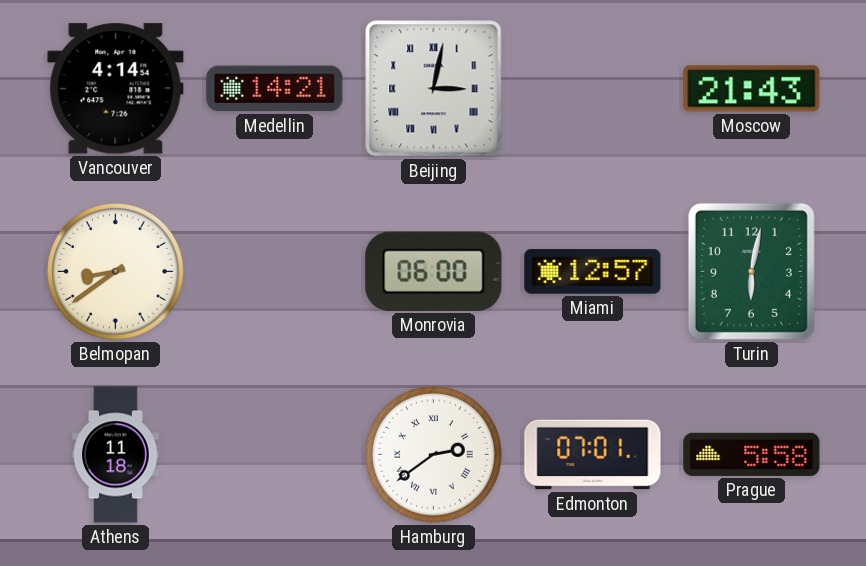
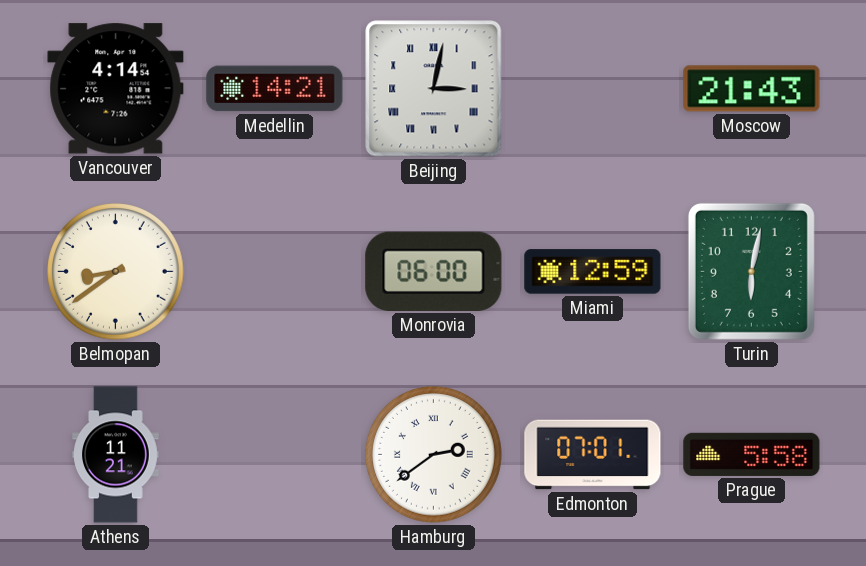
Miami: 12:57 -> 12:59 (593, 272)
Athens: 11:18 -> 11:21 (116, 455)
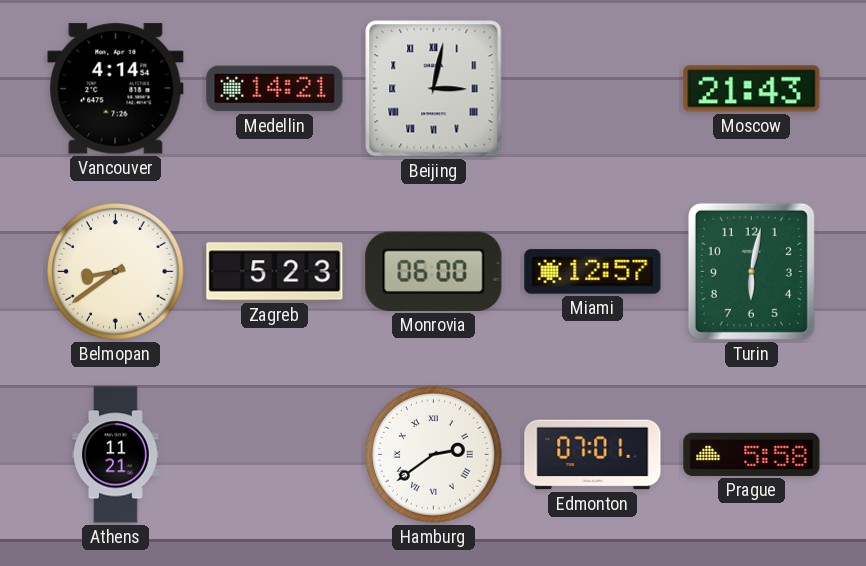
Zagreb: none -> 5:23 (275, 272)
Miami: 12:59 -> 12:57 (593, 272)
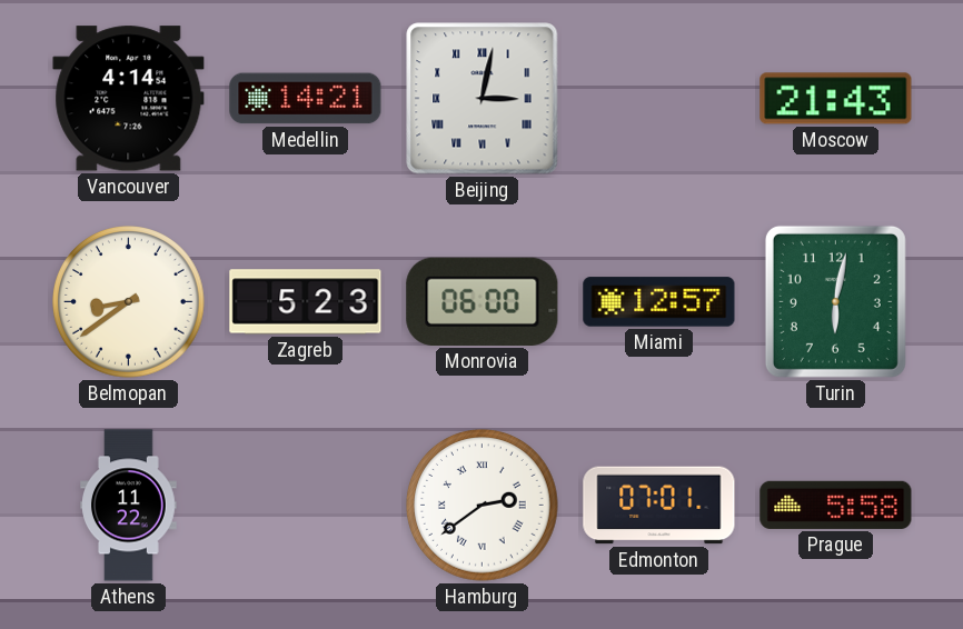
Athens: 11:21 -> 11:22 (129, 506)
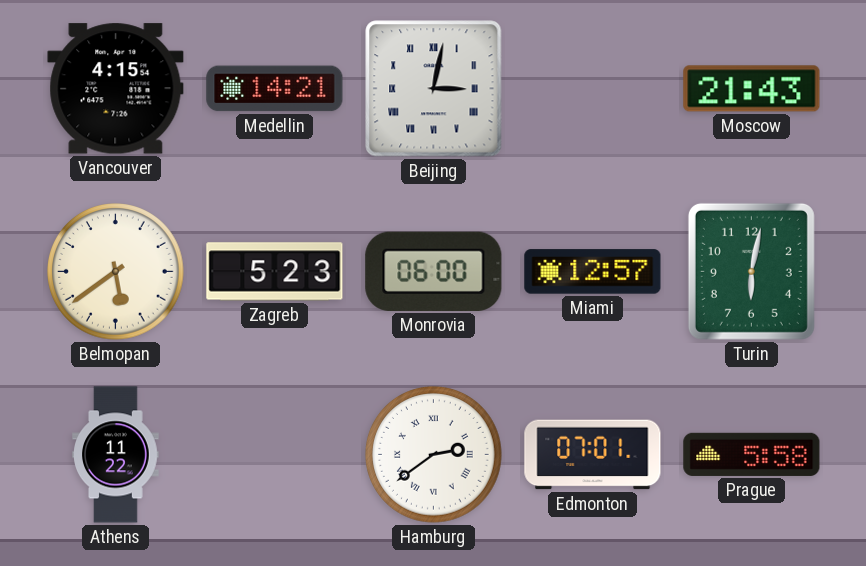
Vancouver: 4:14 -> 4:15 (116, 89)
Belmopan: 8:39 -> 5:39 (116, 272)
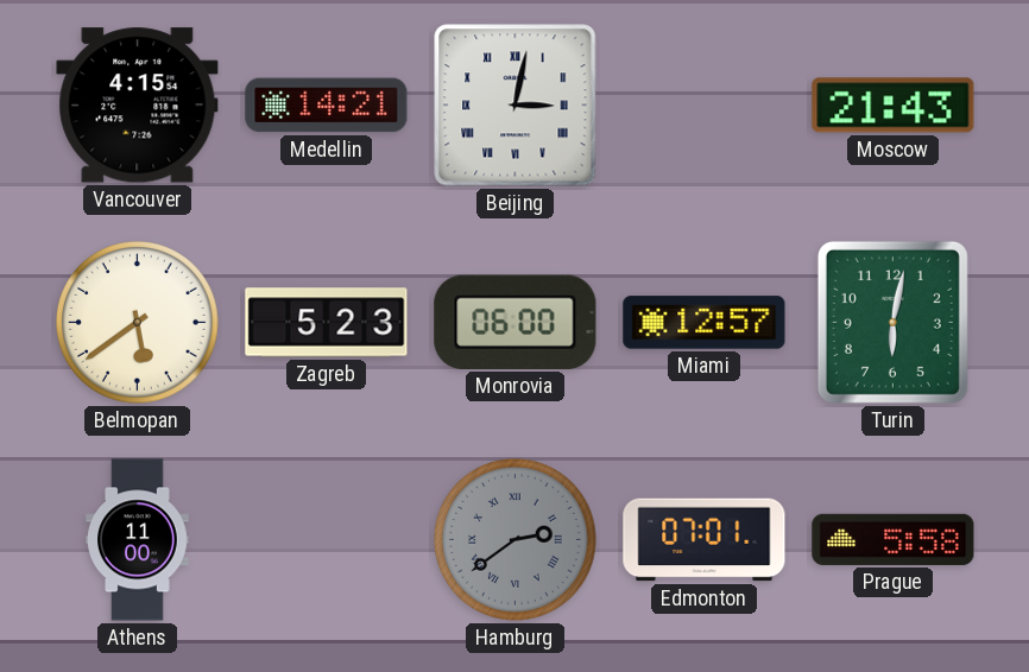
Athens: 11:22 -> 11:00 (138, 540)
Hamburg dial: white -> grey (516, 540)
